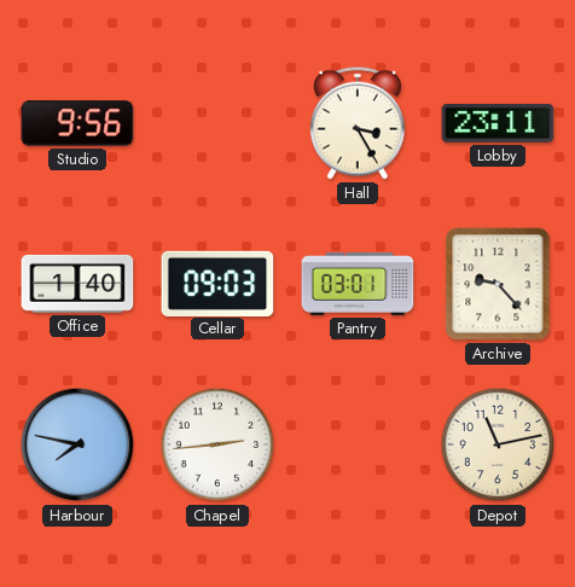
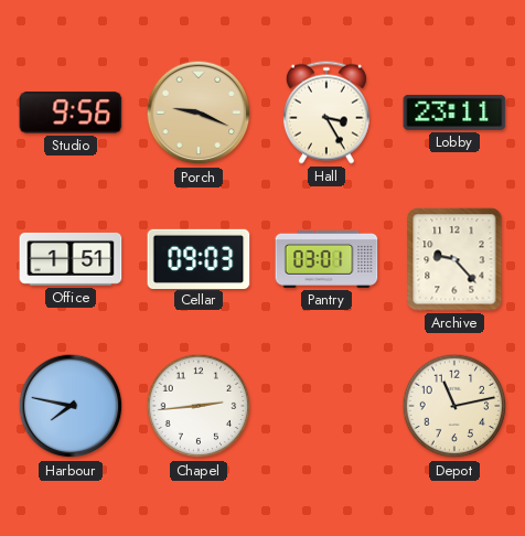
Porch: none -> 9:19 (199, 112)
Office: 1:40 -> 1:51 (71, 259)
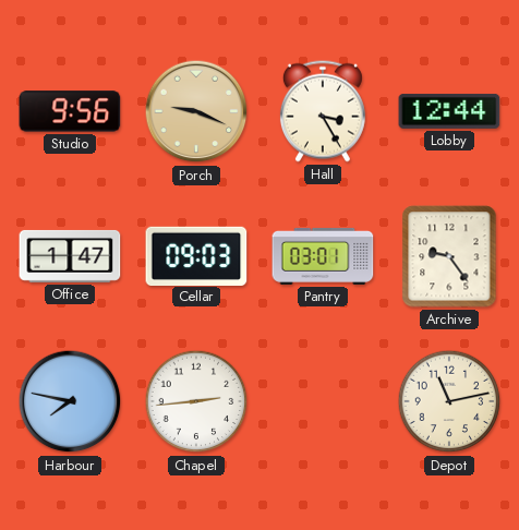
Lobby: 23:11 -> 12:44 (449, 111)
Office: 1:51 -> 1:47 (70, 256)
Archive: 9:23 -> 9:24 (449, 256)
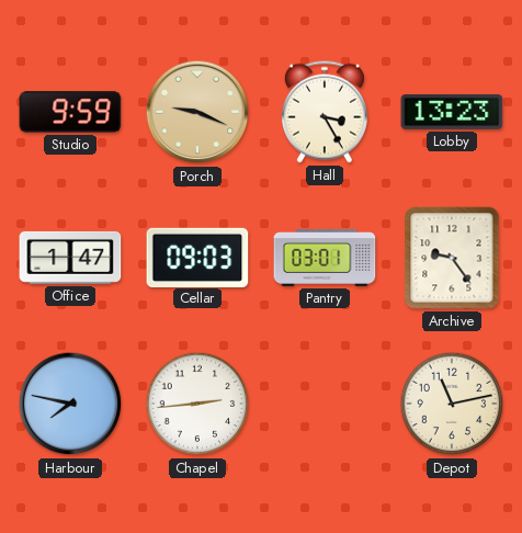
Studio: 9:56 -> 9:59 (70, 112)
Lobby: 12:44 -> 13:23 (452, 112)
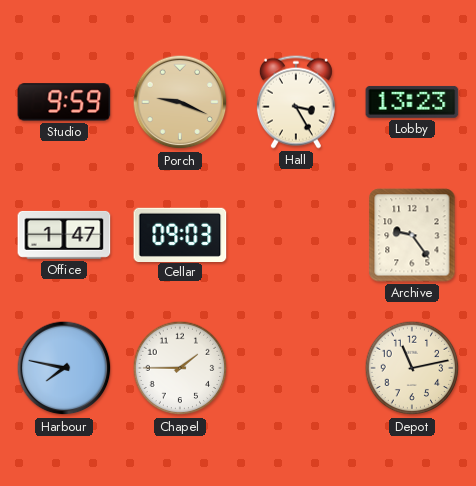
Pantry: 03:01 -> none (325, 258)
Chapel: 2:44 -> 1:45 (180, 368)
